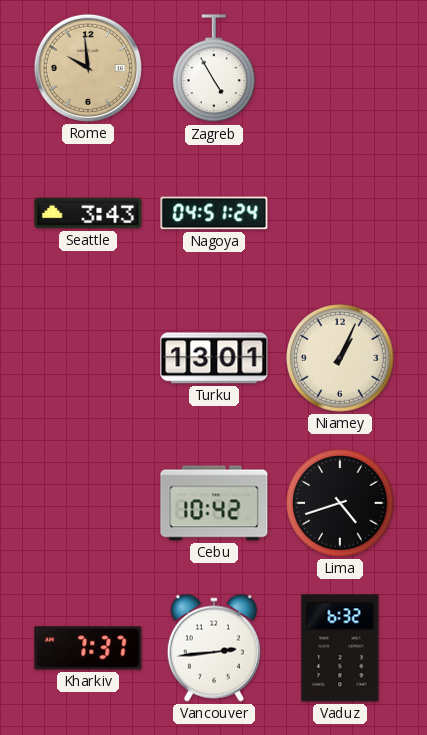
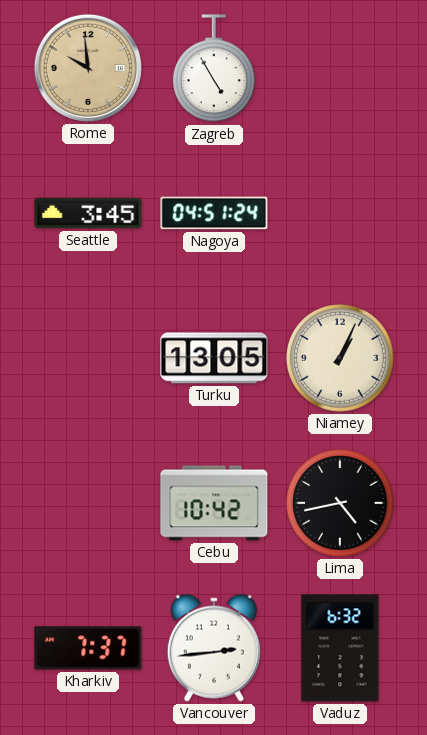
Seattle: 3:43 -> 3:45 (88, 213)
Turku: 13:01 -> 13:05 (214, 358)
Lima: 4:42 -> 4:43 (340, 503)
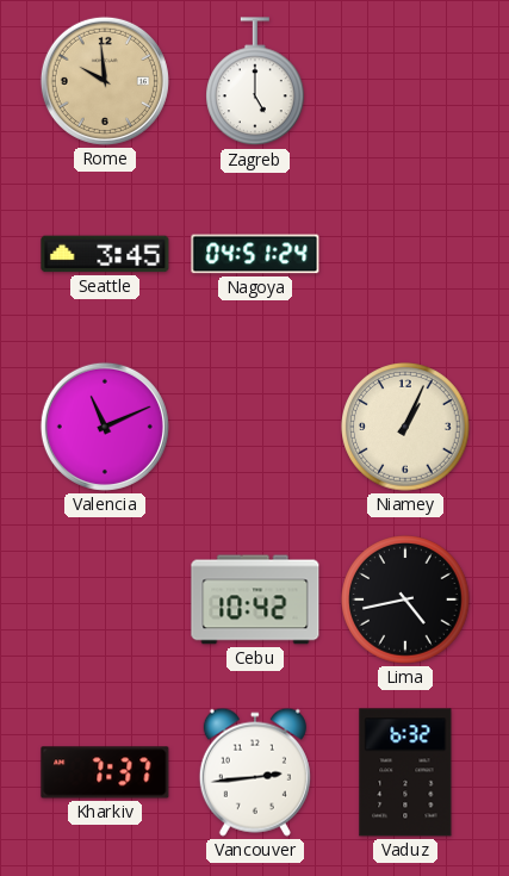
Zagreb: 4:55 -> 5:00 (256, 82)
Valencia: none -> 11:11 (105, 427)
Turku: 13:05 -> none (214, 358)
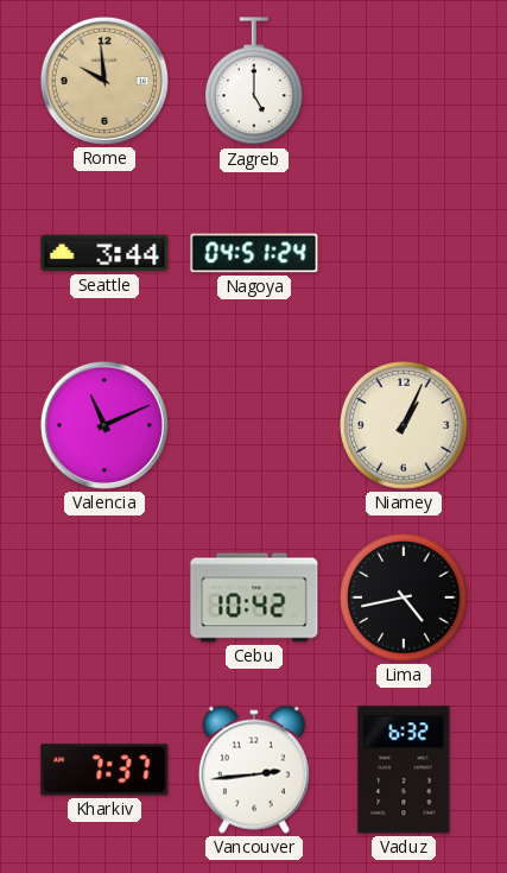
Seattle: 3:45 -> 3:44 (104, 253)
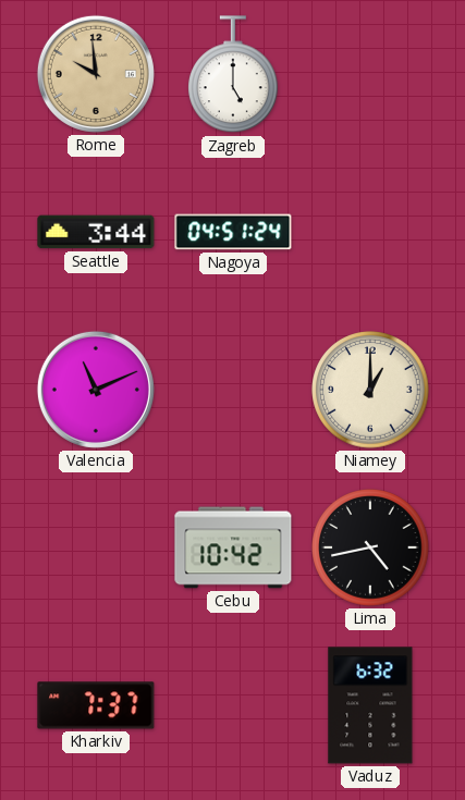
Niamey: 1:04 -> 1:00 (370, 390)
Vancouver: 2:44 -> none (254, 770)
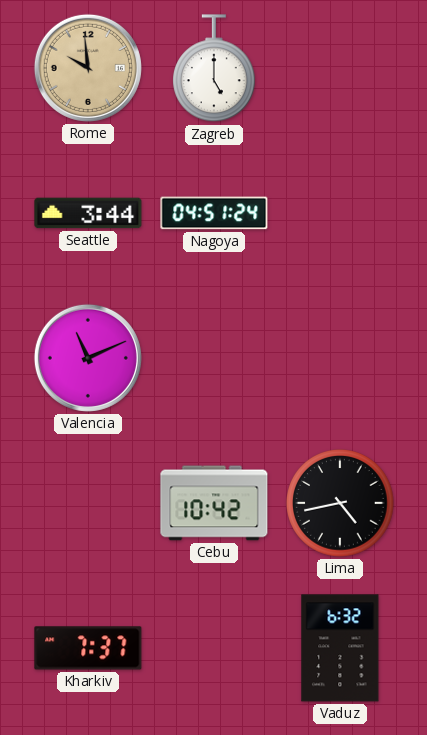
Niamey: 1:00 -> none (370, 390)
